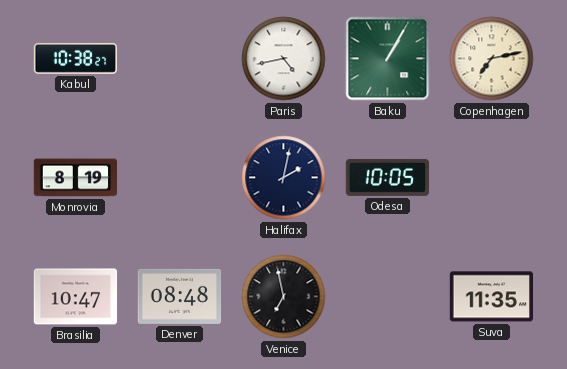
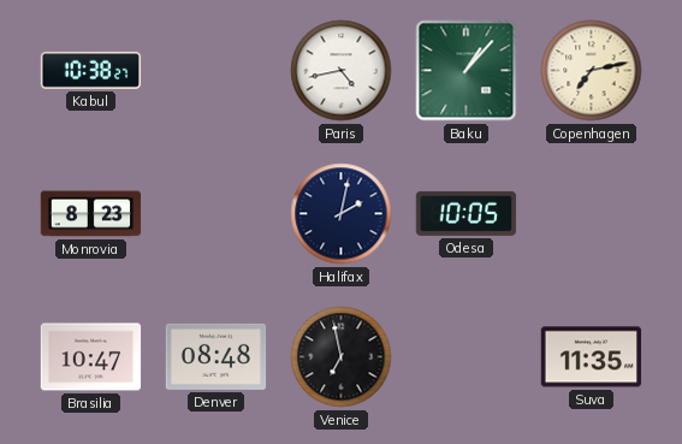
Baku: 1:05 -> 1:07 (467, 71)
Monrovia: 8:19 -> 8:23 (91, 214)
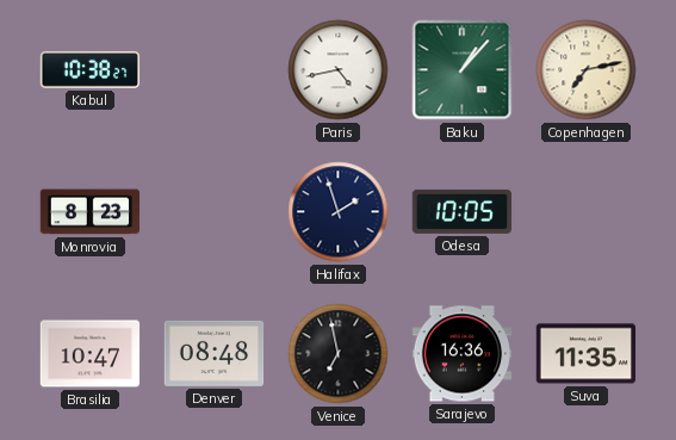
Halifax: 2:02 -> 1:57 (339, 212)
Sarajevo: none -> 16:36 (463, 354)
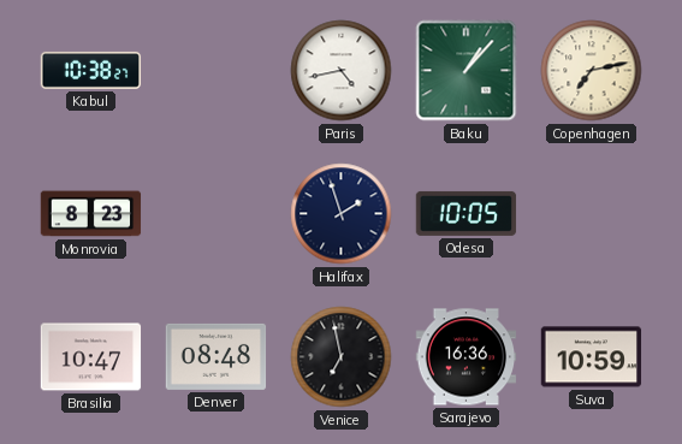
Suva: 11:35 -> 10:59 (592, 357)
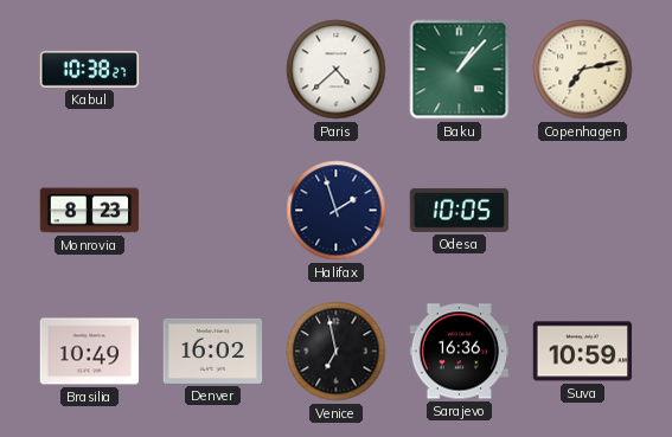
Paris: 4:43 -> 4:38 (337, 70)
Brasilia: 10:47 -> 10:49 (90, 352)
Denver: 08:48 -> 16:02 (213, 351)
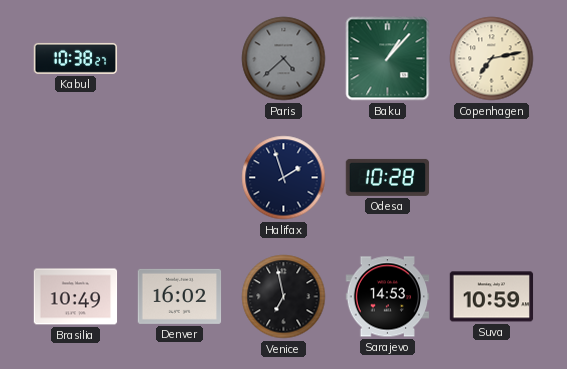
Paris dial: white -> grey (284, 59)
Monrovia: 8:23 -> none (90, 211)
Odesa: 10:05 -> 10:28 (388, 177)
Sarajevo: 16:36 -> 14:53 (388, 297)
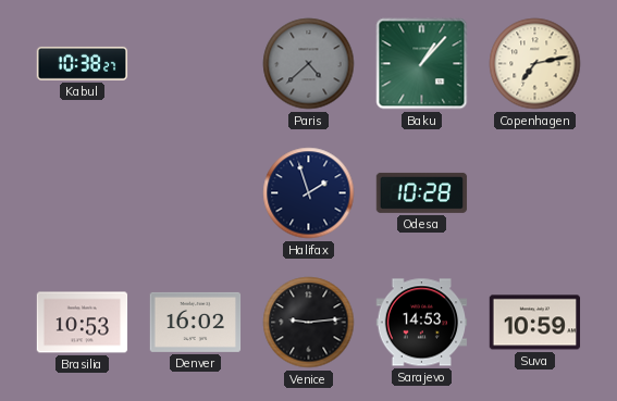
Brasilia: 10:49 -> 10:53 (83, 323)
Venice: 6:58 -> 9:14 (309, 323)
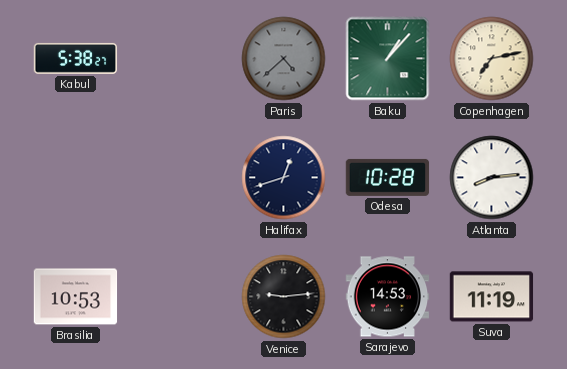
Kabul: 10:38 -> 5:38 (76, 58)
Halifax: 1:57 -> 12:42 (284, 178)
Atlanta: none -> 8:14 (492, 178)
Denver: 16:02 -> none (196, 322)
Suva: 10:59 -> 11:19 (492, 297)
